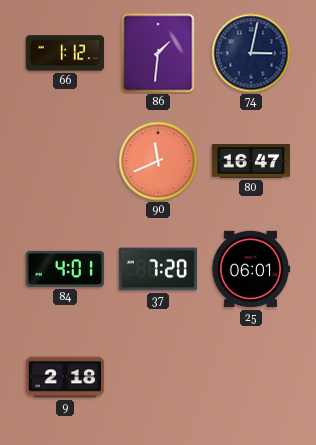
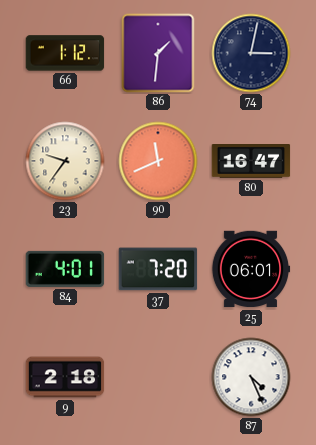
23: none -> 9:36 (65, 161)
87: none -> 4:26 (251, 377)
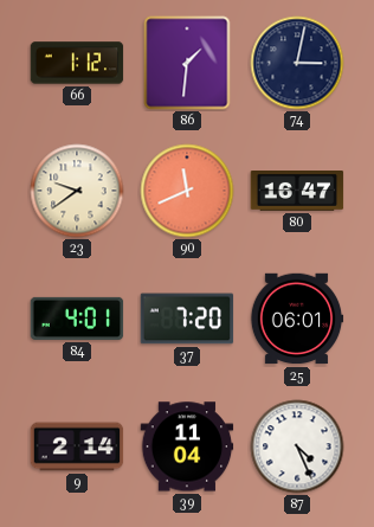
23: 9:36 -> 9:39 (77, 191)
9: 2:18 -> 2:14 (77, 446)
39: none -> 11:04 (187, 446)
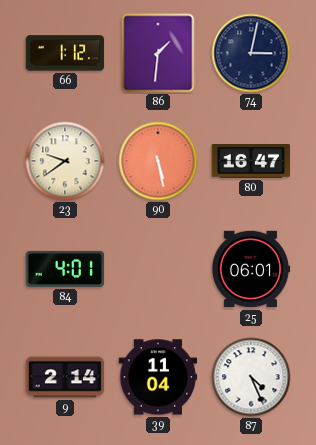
90: 11:41 -> 5:28 (158, 161)
37: 7:20 -> none (187, 319)
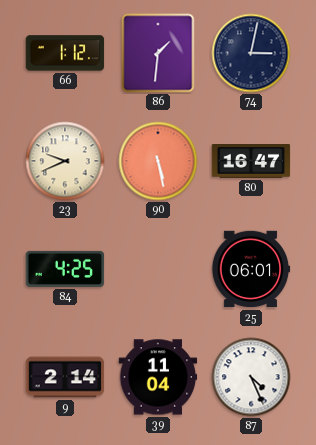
23: 9:39 -> 9:41 (65, 161)
84: 4:01 -> 4:25 (65, 269)
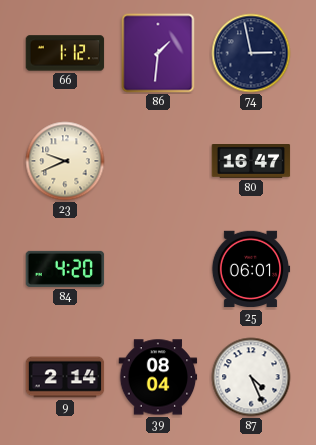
74: 3:02 -> 2:58 (251, 53)
90: 5:28 -> none (158, 161)
84: 4:25 -> 4:20 (65, 269)
39: 11:04 -> 08:04 (158, 377)
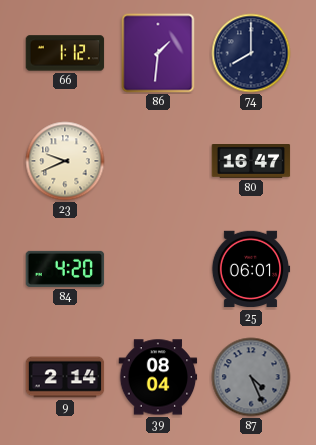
74: 2:58 -> 8:00 (251, 53)
87 dial: white -> grey (251, 377)
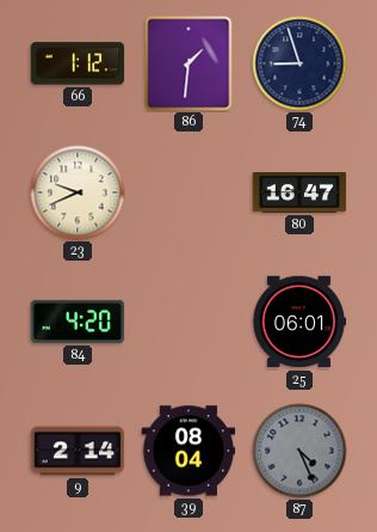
74: 8:00 -> 8:57 (299, 63)
